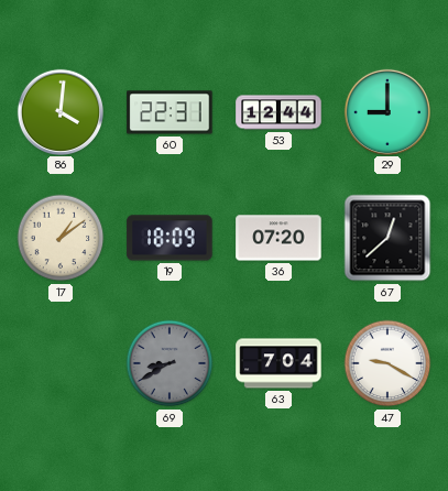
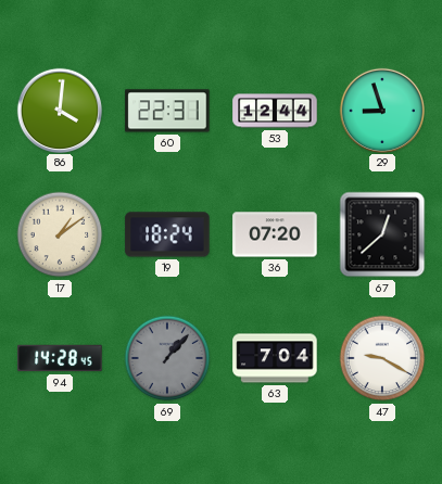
29: 9:00 -> 8:57 (381, 110)
19: 18:09 -> 18:24 (167, 234)
94: none -> 14:28 (60, 358)
69: 8:40 -> 1:07 (167, 358)
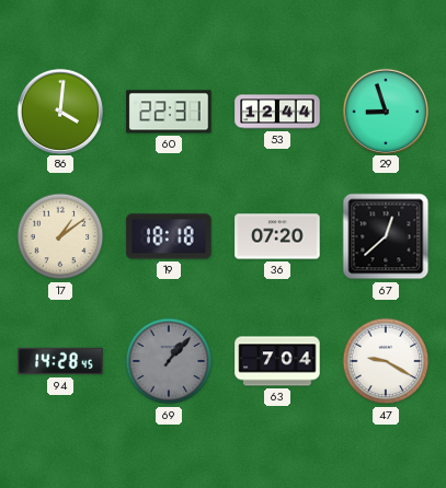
19: 18:24 -> 18:18 (169, 236)
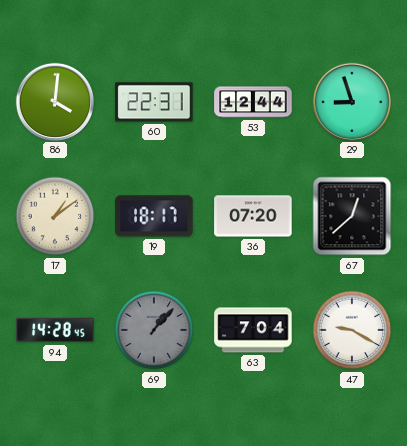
19: 18:18 -> 18:17 (154, 216)
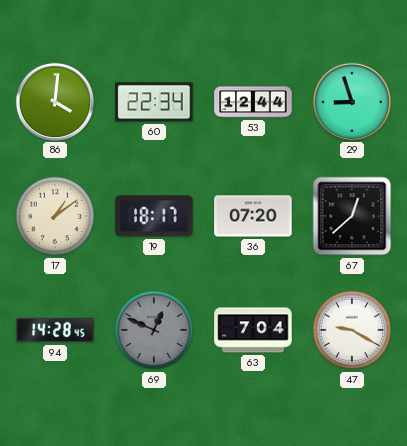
60: 22:31 -> 22:34 (154, 102)
69: 1:07 -> 12:49 (154, 330)
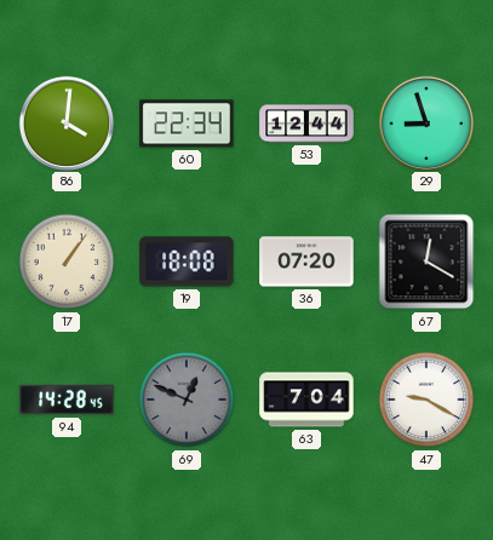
17: 1:09 -> 1:06 (67, 262)
19: 18:17 -> 18:08 (187, 262)
67: 12:38 -> 12:20 (426, 262)
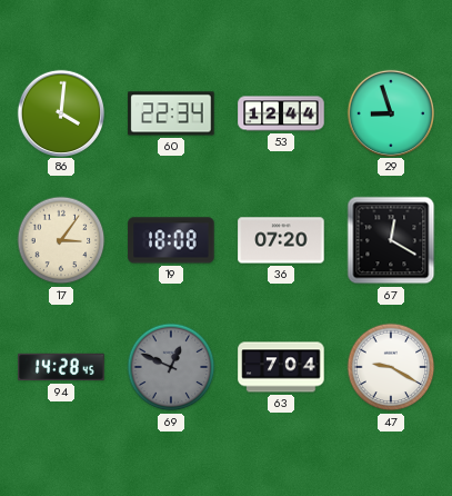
17: 1:06 -> 3:06 (61, 240)
